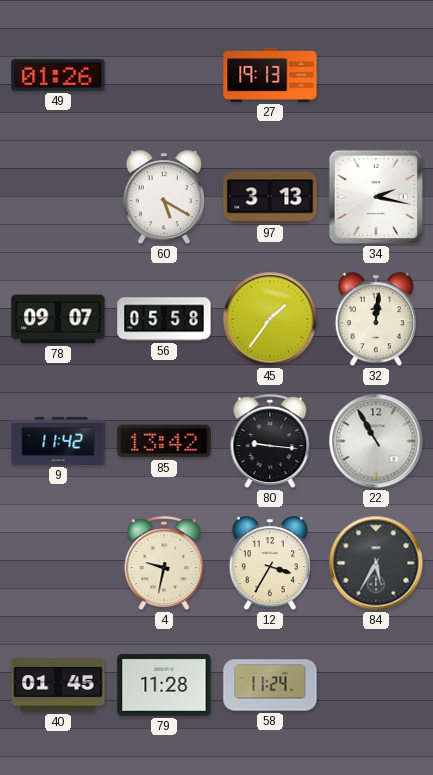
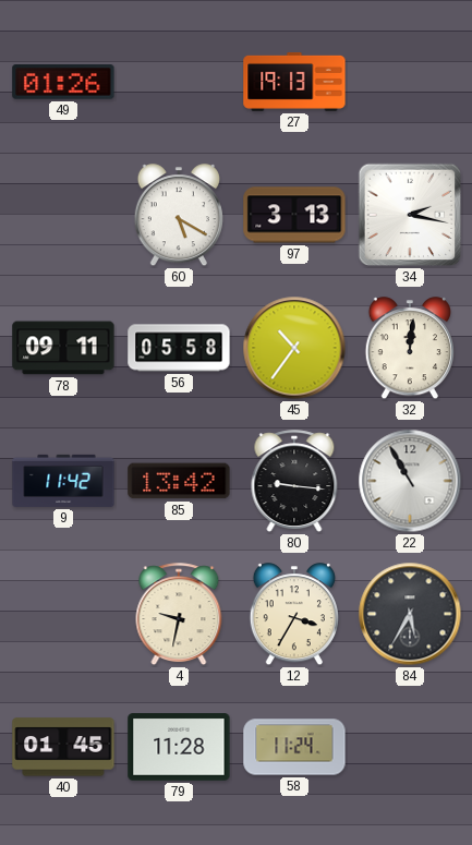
78: 09:07 -> 09:11 (63, 348)
45: 1:36 -> 10:36 (294, 348)
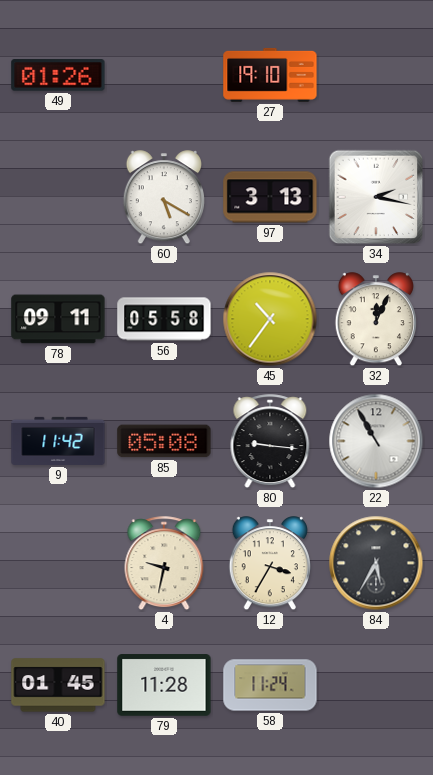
27: 19:13 -> 19:10 (270, 75)
32: 12:01 -> 12:04 (376, 320)
85: 13:42 -> 05:08 (164, 441)
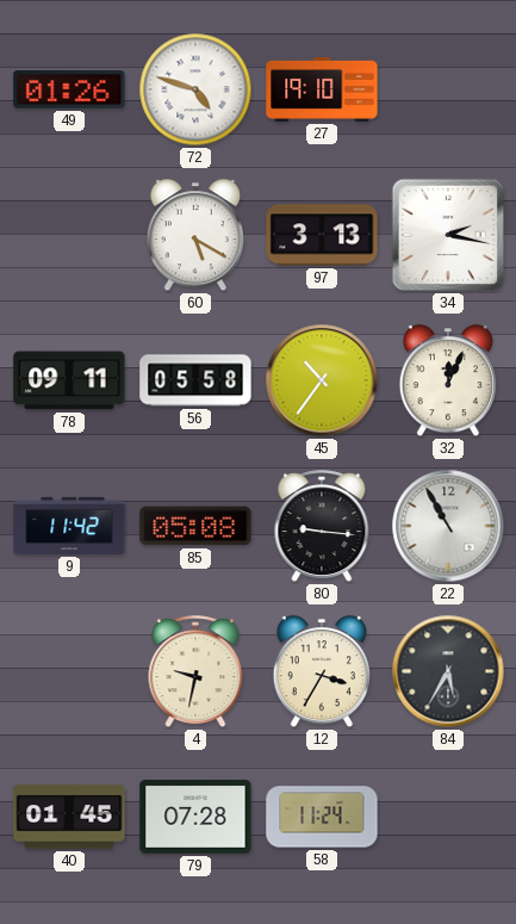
72: none -> 4:48 (195, 89)
79: 11:28 -> 07:28 (195, 817)
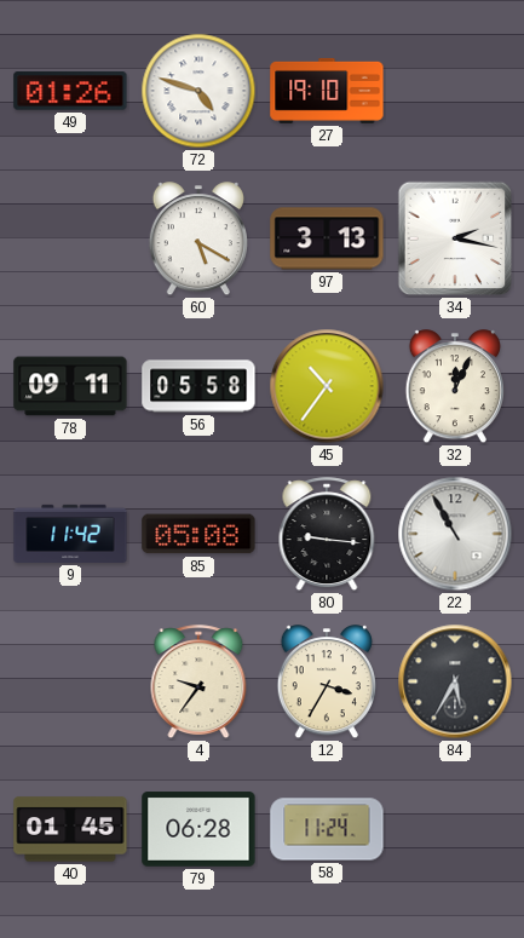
4: 9:32 -> 9:36 (198, 683)
79: 07:28 -> 06:28 (198, 829)
